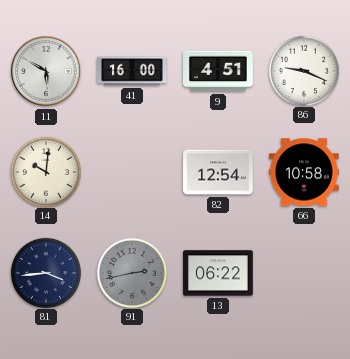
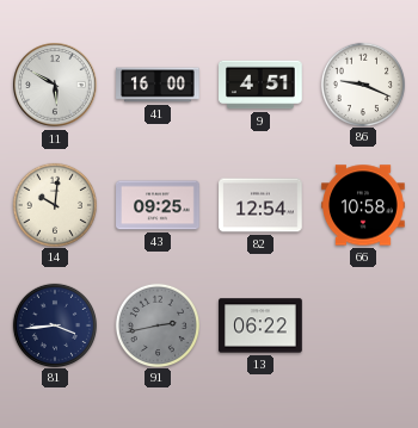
43: none -> 09:25 (158, 205)
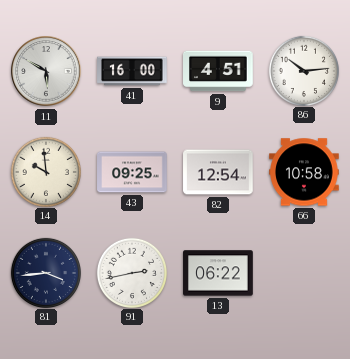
86: 9:19 -> 10:14 (303, 70)
14: 10:01 -> 9:59 (45, 171)
91 dial: grey -> white (131, 272)
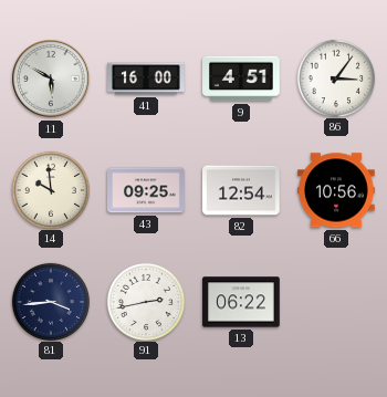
86: 10:14 -> 3:06 (335, 77)
66: 10:58 -> 10:56 (336, 190)
